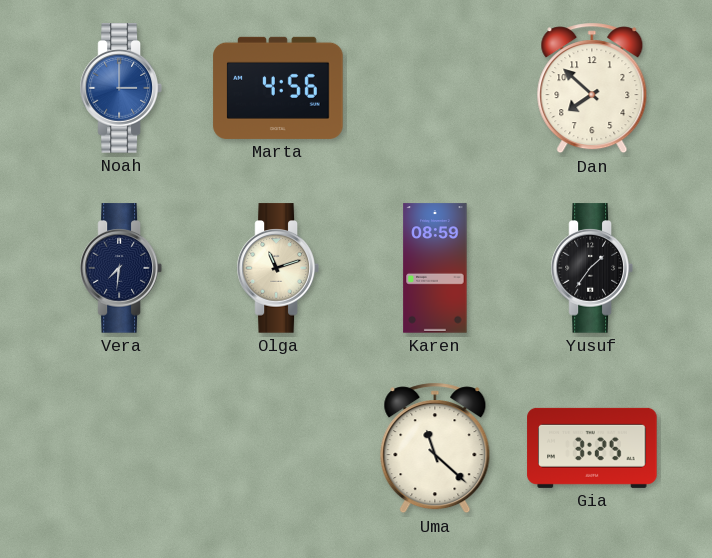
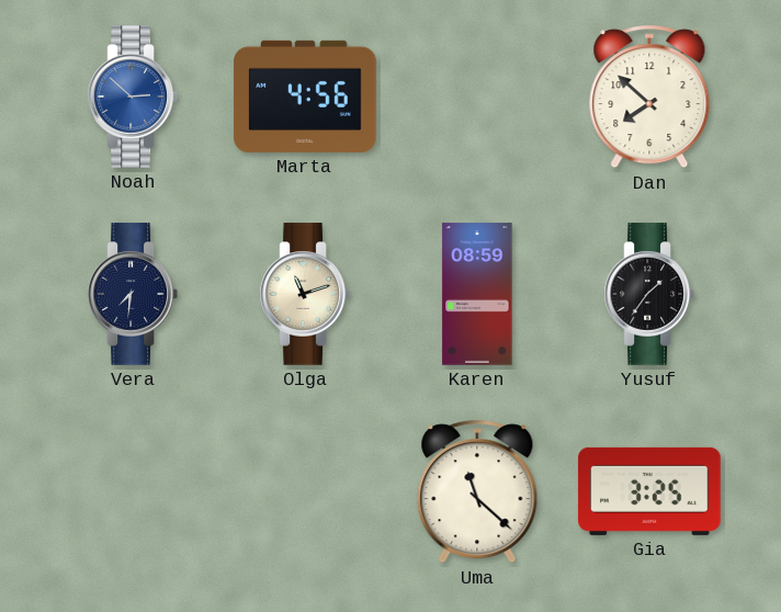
Noah: 3:00 -> 2:52 (133, 97)
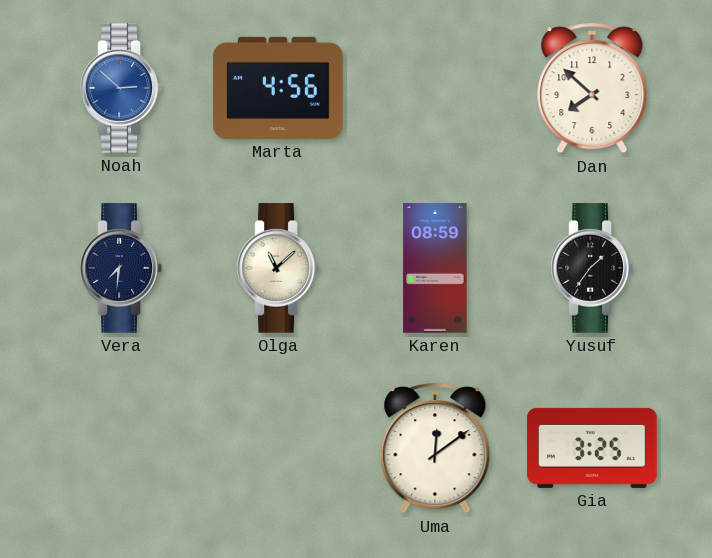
Olga: 11:12 -> 11:08 (278, 268)
Uma: 11:22 -> 12:09 (435, 448)
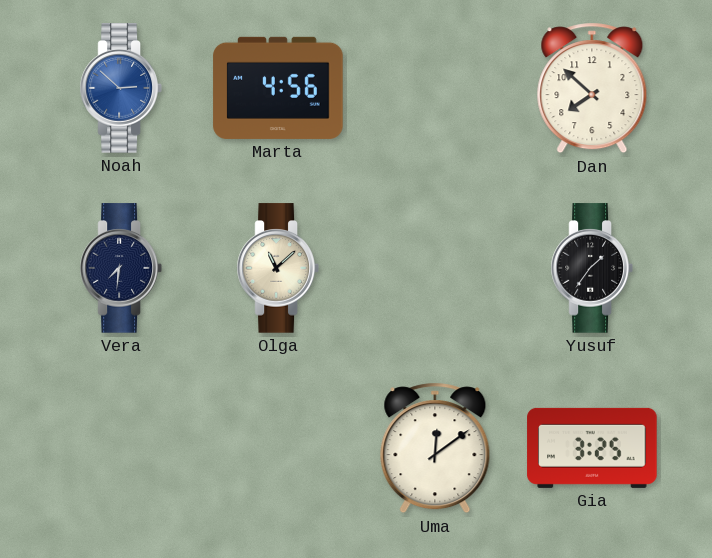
Karen: 08:59 -> none (435, 268)
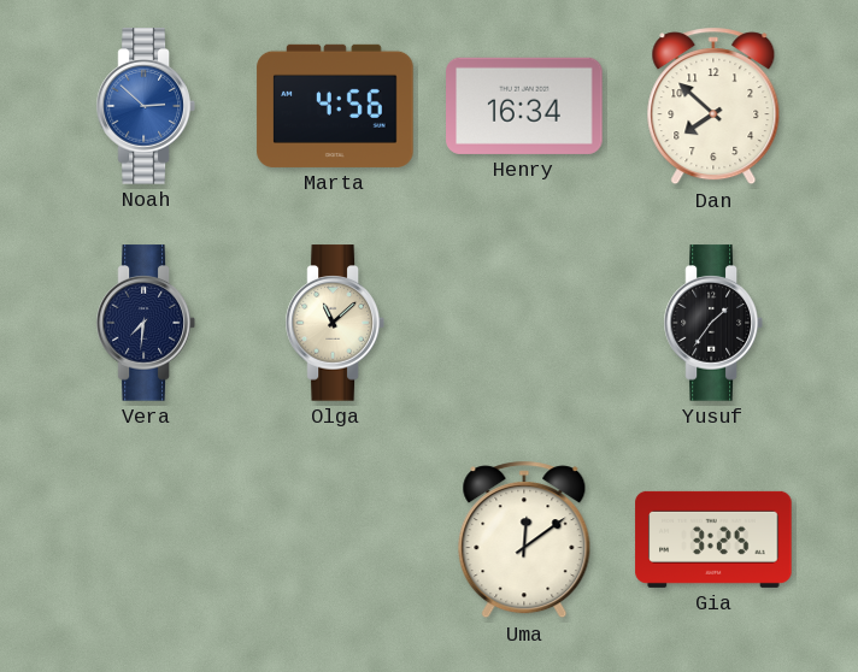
Henry: none -> 16:34 (524, 106)
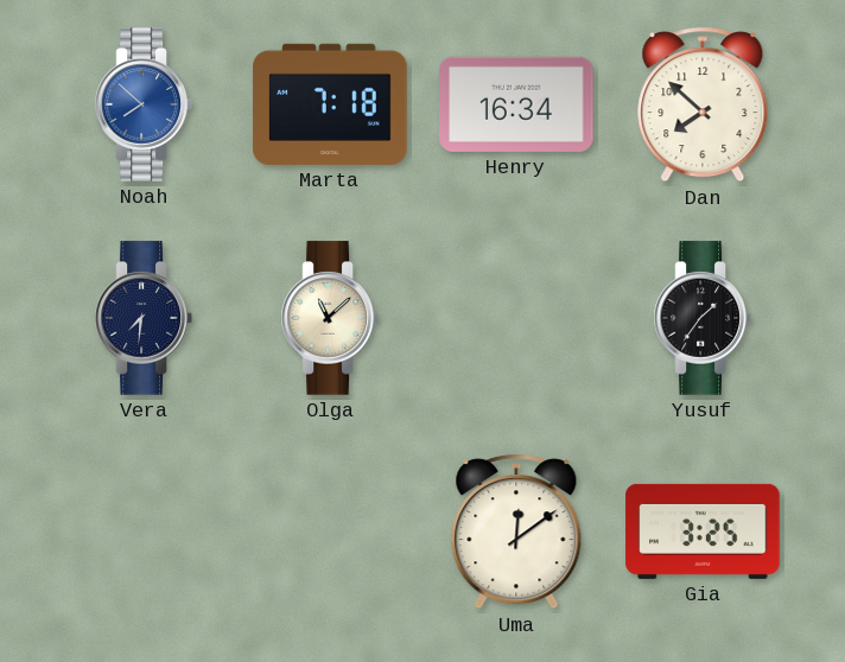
Noah: 2:52 -> 7:52 (144, 104)
Marta: 4:56 -> 7:18 (330, 104)
